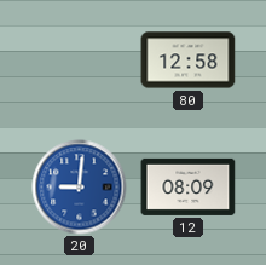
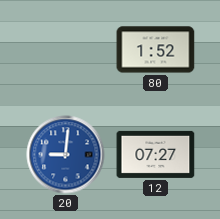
80: 12:58 -> 1:52 (156, 50)
12: 08:09 -> 07:27 (156, 154)
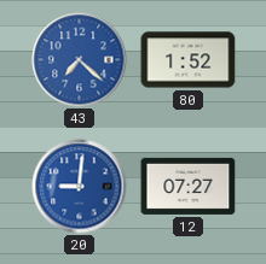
43: none -> 7:22 (80, 60)
